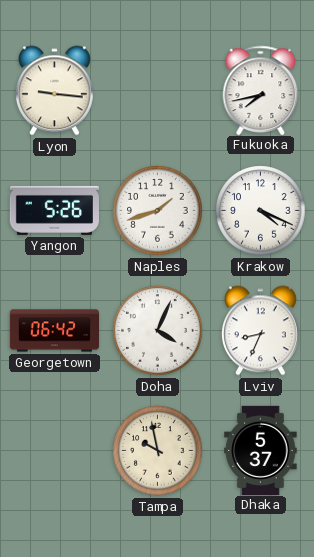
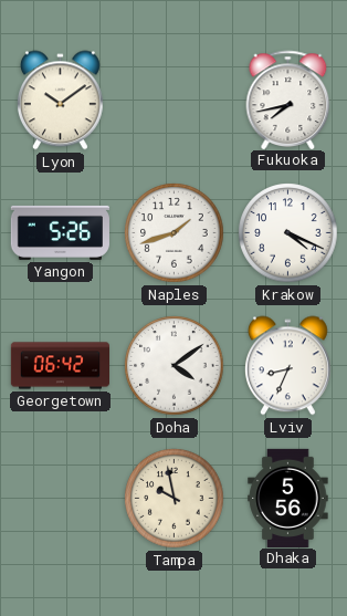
Lyon: 9:16 -> 10:09 (60, 101)
Doha: 4:04 -> 4:09 (175, 366)
Dhaka: 5:37 -> 5:56 (288, 498)
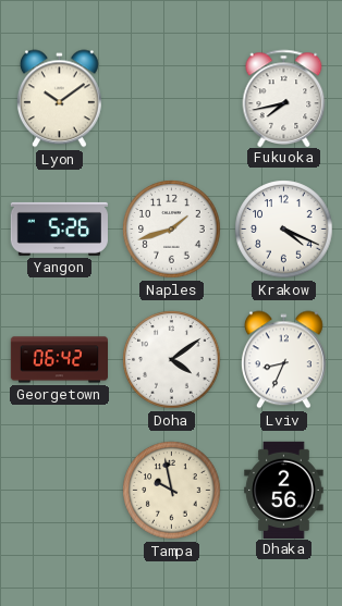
Dhaka: 5:56 -> 2:56 (284, 490)
